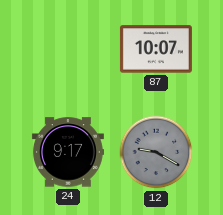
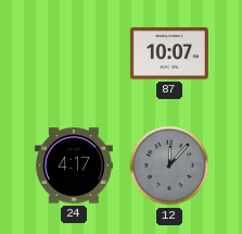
24: 9:17 -> 4:17 (74, 165)
12: 9:20 -> 12:07 (169, 165)
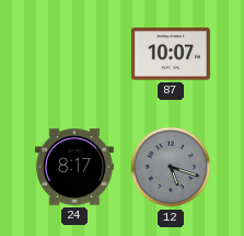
24: 4:17 -> 8:17 (74, 167)
12: 12:07 -> 5:18 (171, 167)
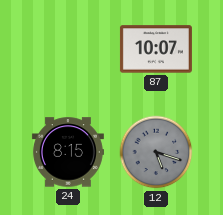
24: 8:17 -> 8:15 (68, 152)
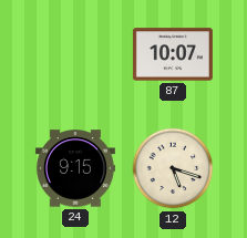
24: 8:15 -> 9:15 (75, 168)
12 dial: grey -> cream (173, 168)
